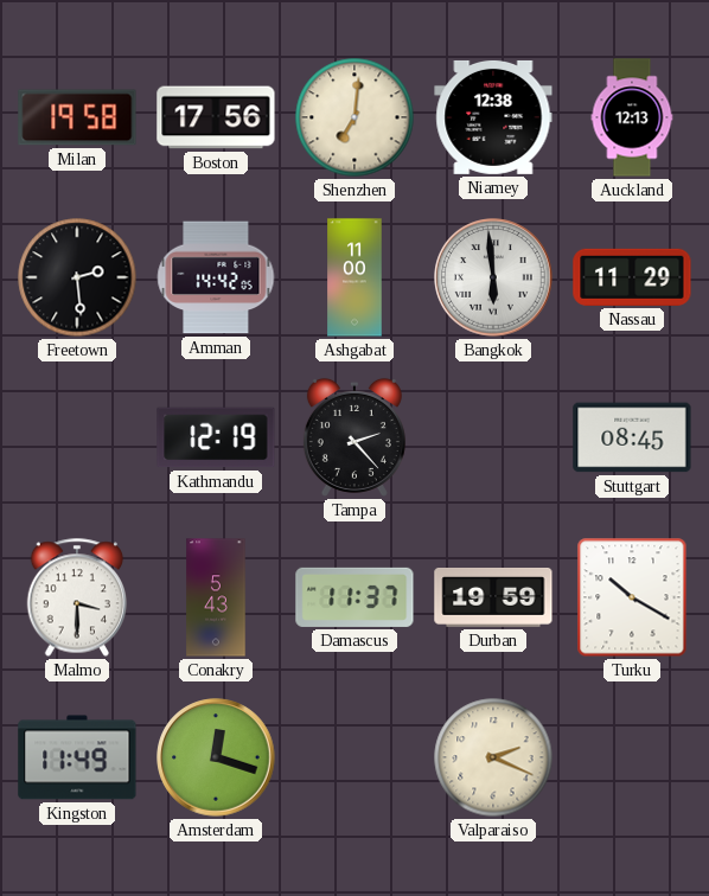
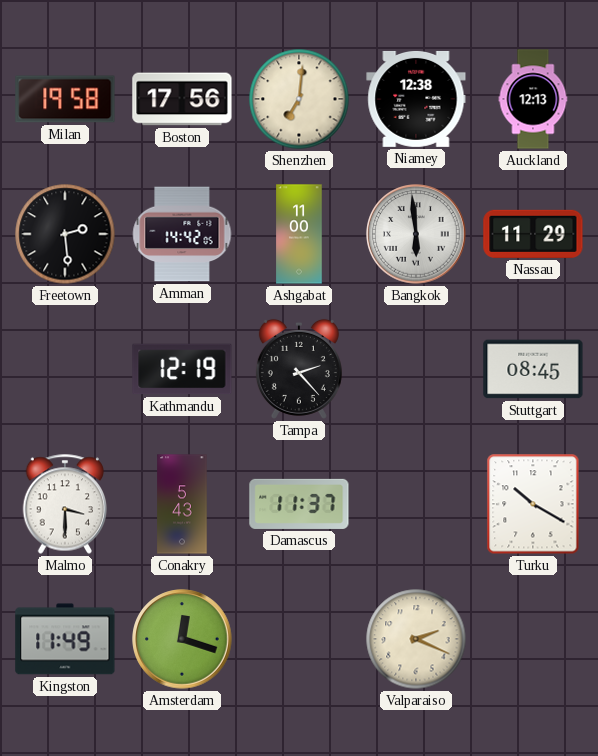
Durban: 19:59 -> none (493, 599)
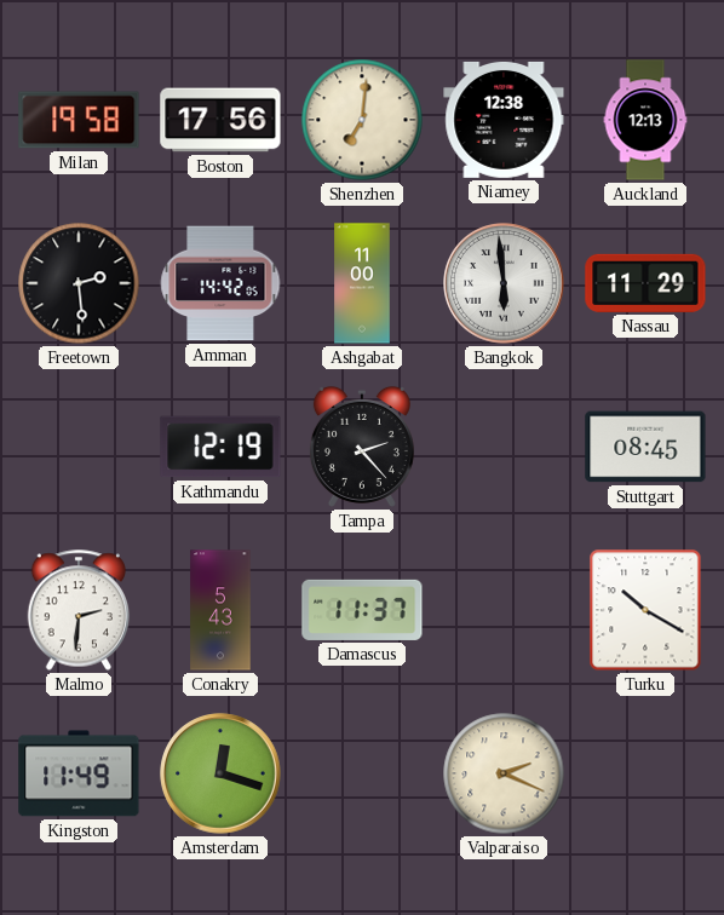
Malmo: 3:30 -> 2:31 (79, 610)
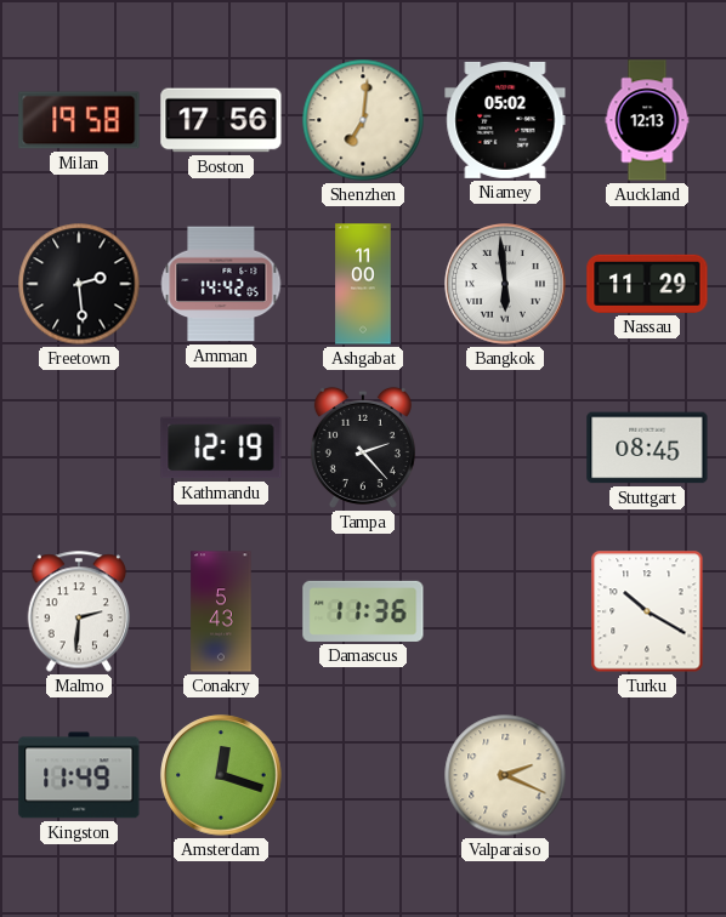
Niamey: 12:38 -> 05:02 (505, 120)
Damascus: 11:37 -> 11:36 (363, 611)
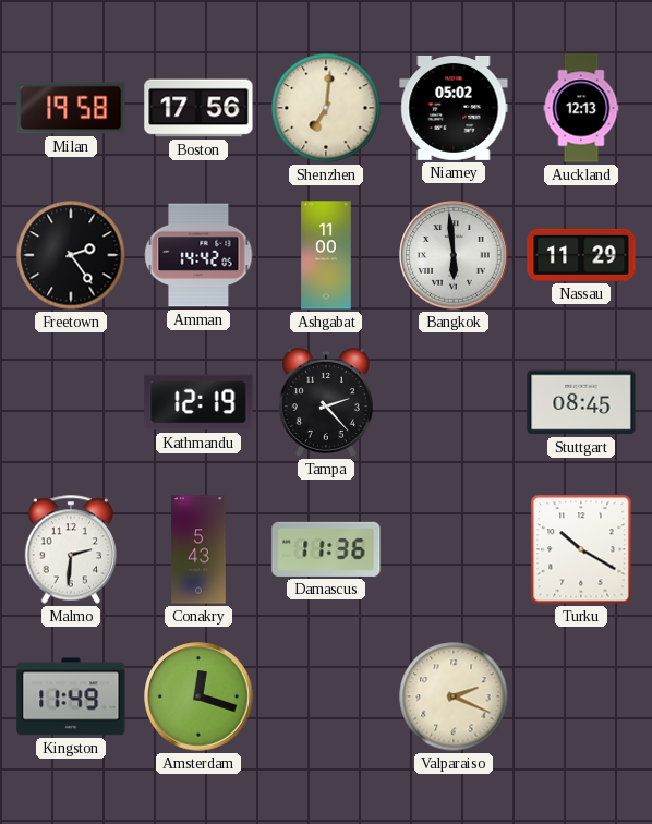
Freetown: 2:29 -> 2:24 (71, 255)
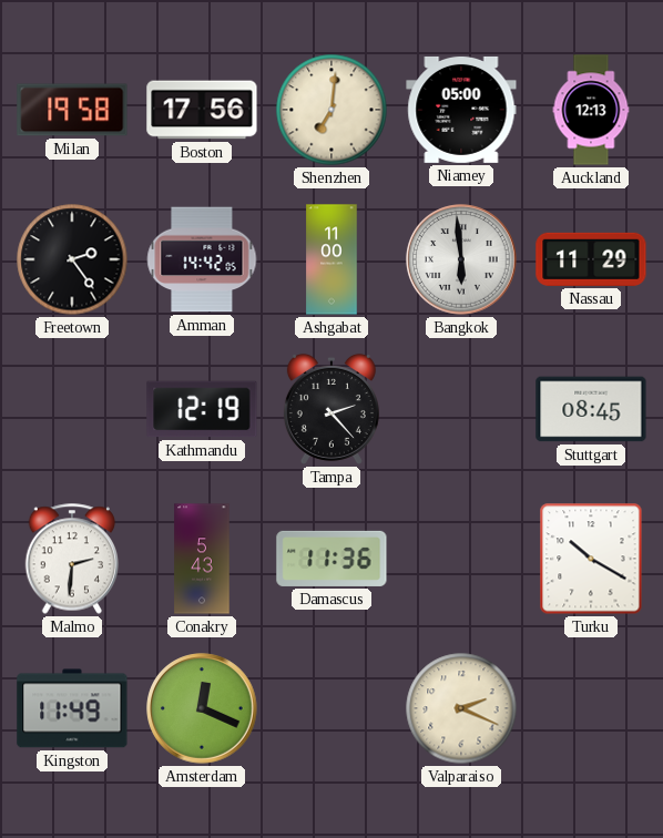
Niamey: 05:02 -> 05:00 (461, 110)
Amsterdam: 12:18 -> 12:19 (202, 708)
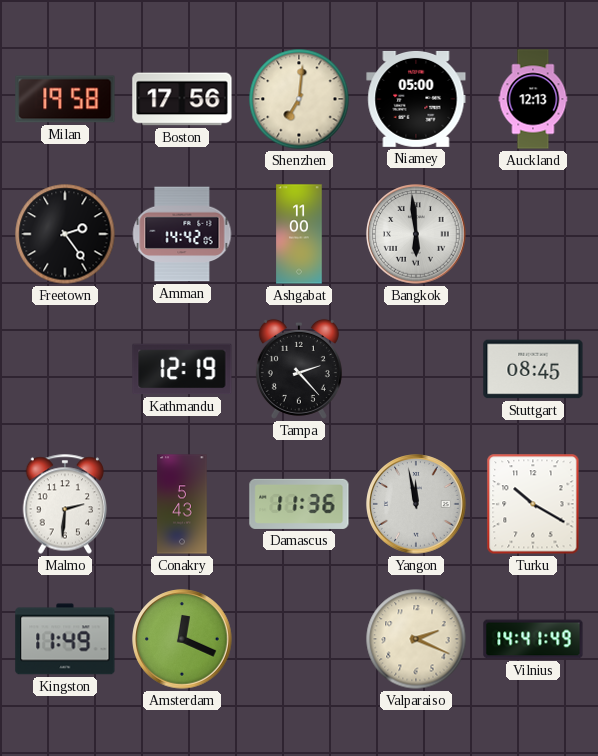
Nassau: 11:29 -> none (591, 259)
Yangon: none -> 11:58 (416, 504)
Vilnius: none -> 14:41 (533, 639)
